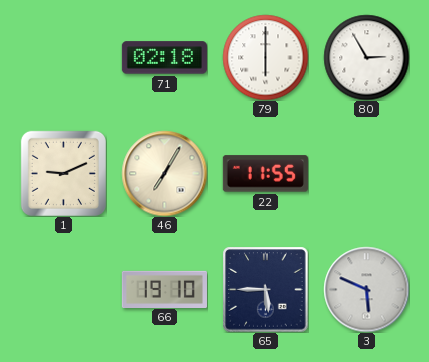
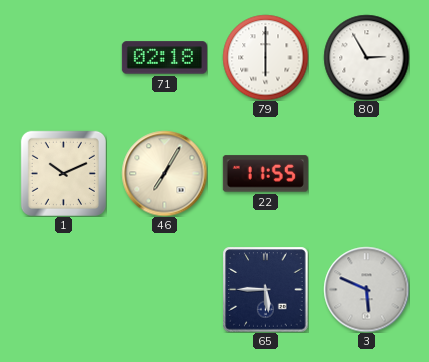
1: 9:11 -> 10:11 (63, 173)
66: 19:10 -> none (164, 289)
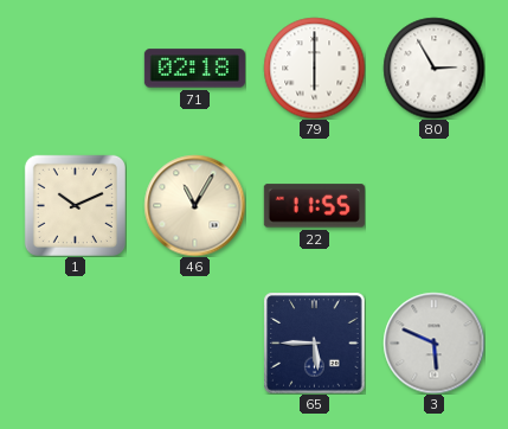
46: 7:05 -> 11:05 (194, 205)
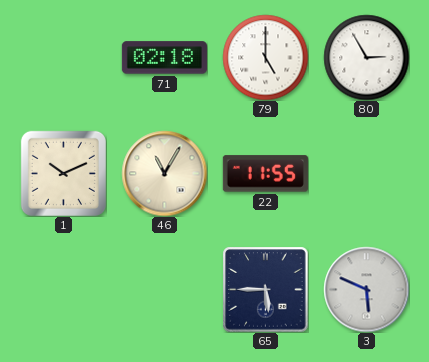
79: 6:00 -> 5:00 (265, 57)
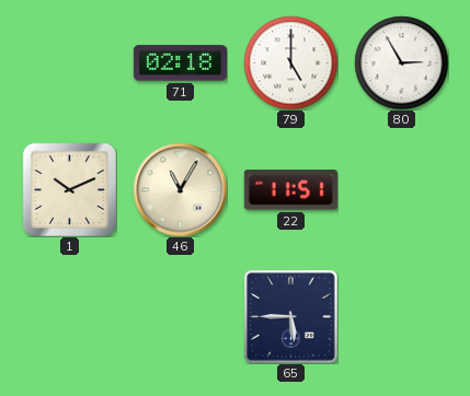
22: 11:55 -> 11:51 (290, 190)
3: 5:49 -> none (366, 289)
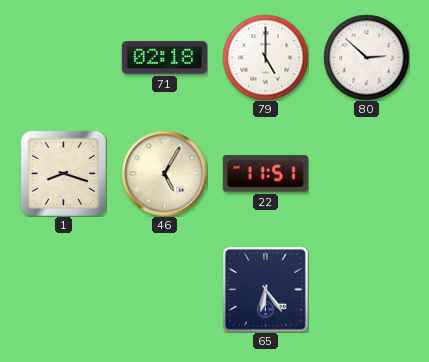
80: 2:55 -> 2:52 (366, 57)
1: 10:11 -> 8:18 (63, 173)
46: 11:05 -> 5:05 (164, 173)
65: 5:45 -> 6:24 (265, 289)
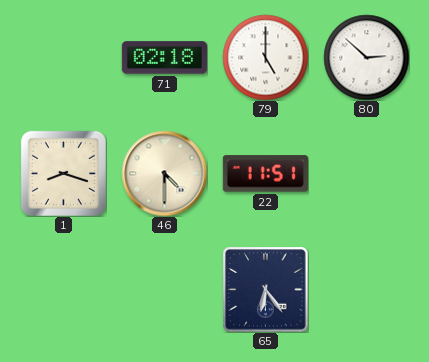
46: 5:05 -> 4:30 (164, 173)
